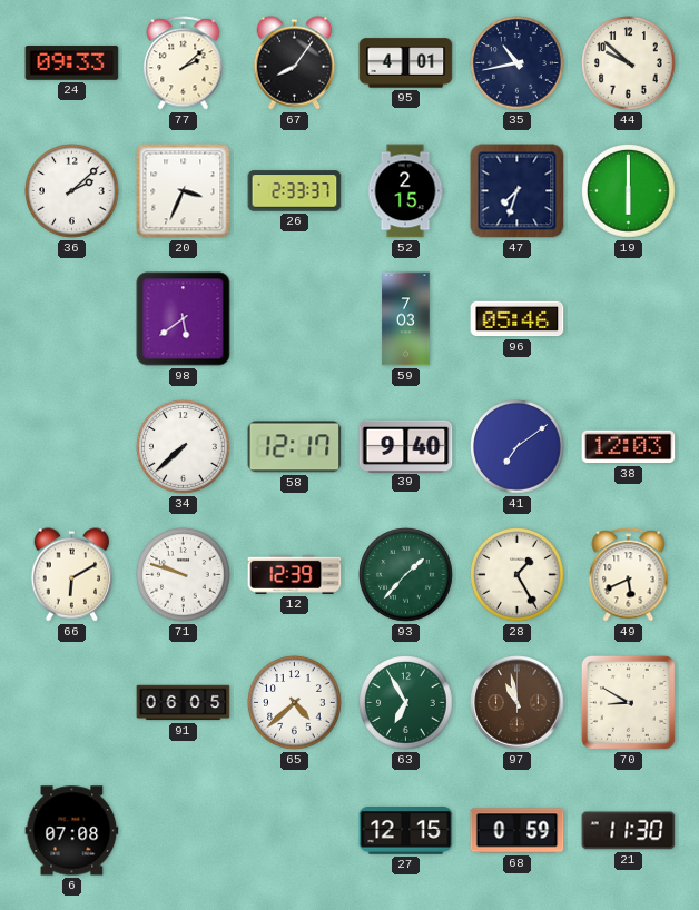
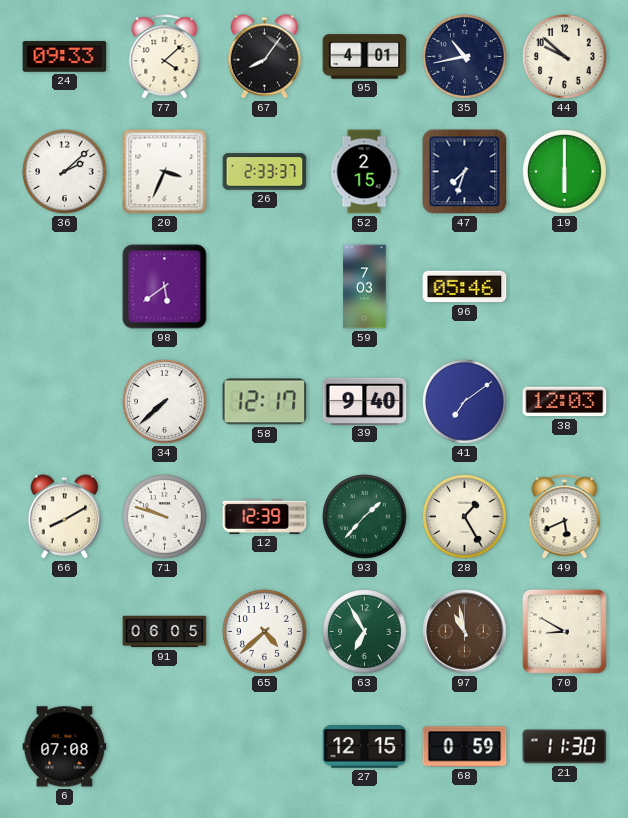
77: 2:08 -> 4:08 (165, 57)
66: 6:10 -> 8:10 (65, 517)
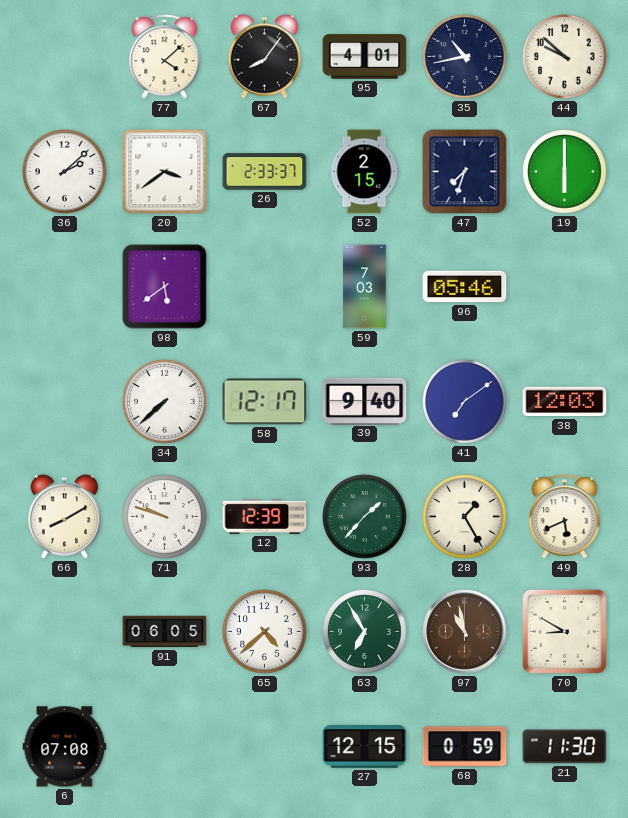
24: 09:33 -> none (65, 57)
20: 3:34 -> 3:39 (165, 172)
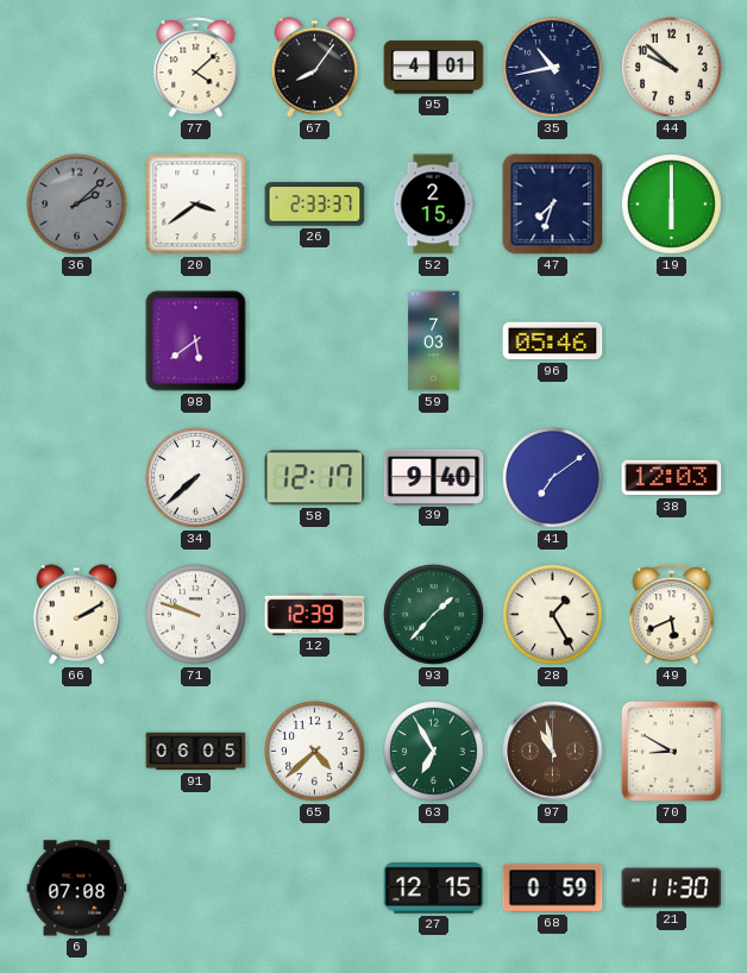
36 dial: white -> grey (77, 205)
66: 8:10 -> 2:10 (77, 615)
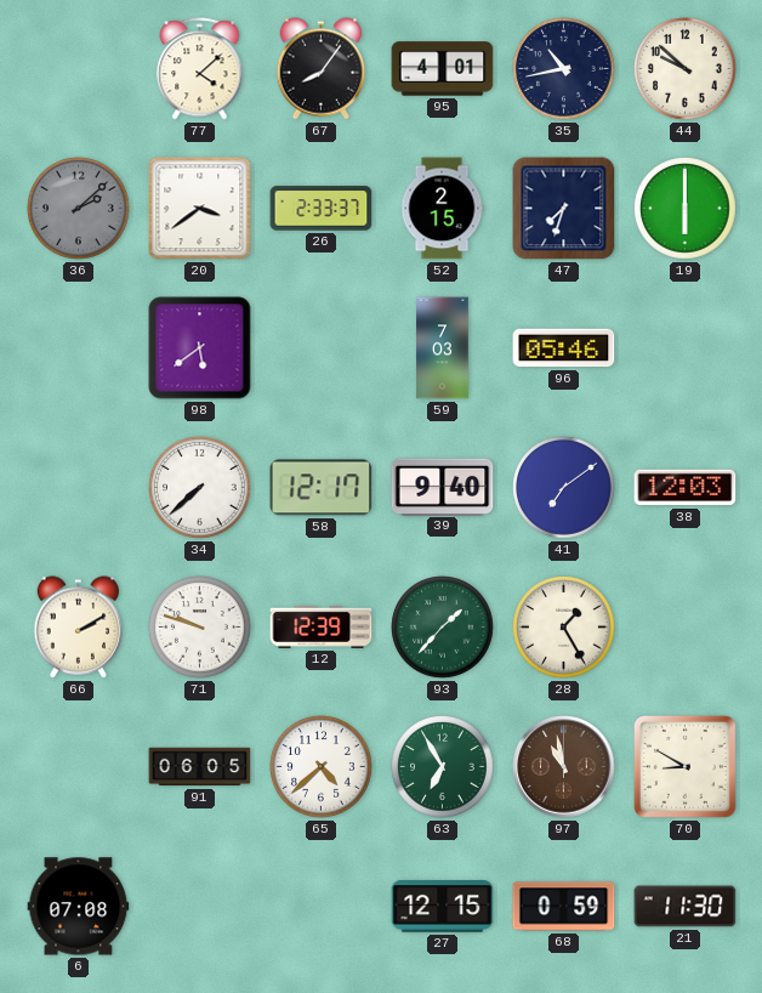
49: 5:41 -> none (672, 615)
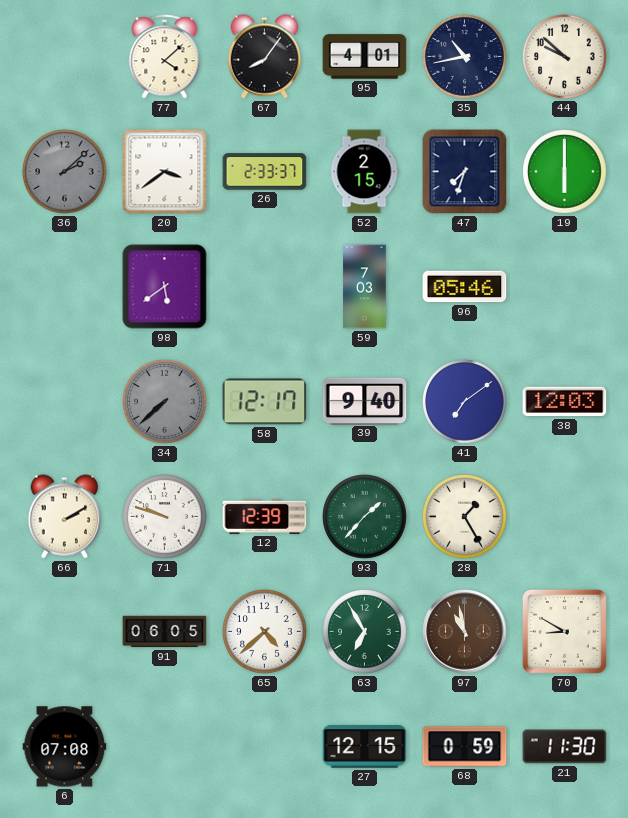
34 dial: white -> grey (165, 402)
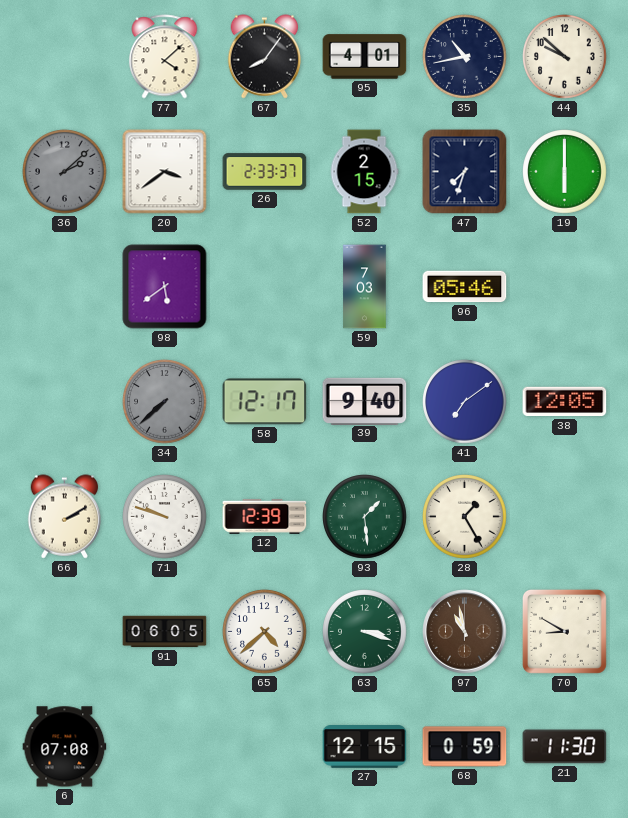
38: 12:03 -> 12:05 (565, 402)
93: 1:37 -> 1:29 (365, 517)
63: 6:55 -> 3:18 (365, 632)
